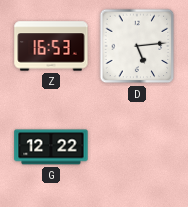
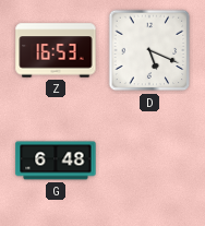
D: 5:14 -> 5:19 (149, 50)
G: 12:22 -> 6:48 (56, 160)
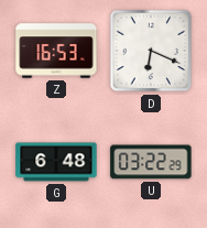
D: 5:19 -> 6:19 (151, 51)
U: none -> 03:22 (151, 162)
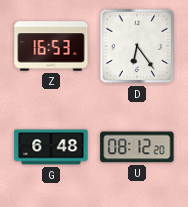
D: 6:19 -> 6:24 (137, 46)
U: 03:22 -> 08:12 (137, 147)
